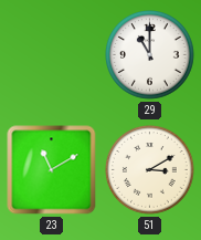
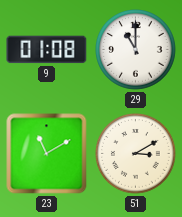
9: none -> 01:08 (47, 50)
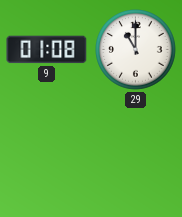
23: 11:10 -> none (47, 154)
51: 3:10 -> none (136, 154)
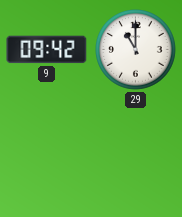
9: 01:08 -> 09:42 (47, 50)
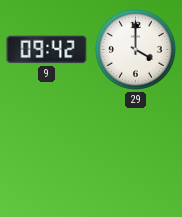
29: 11:00 -> 4:00 (136, 50)
